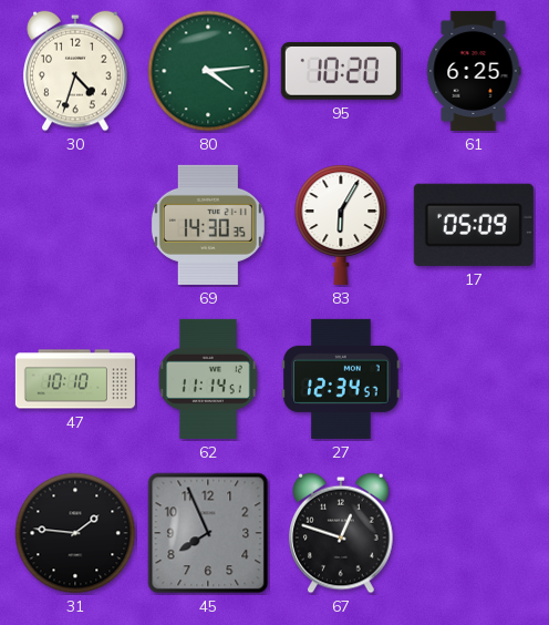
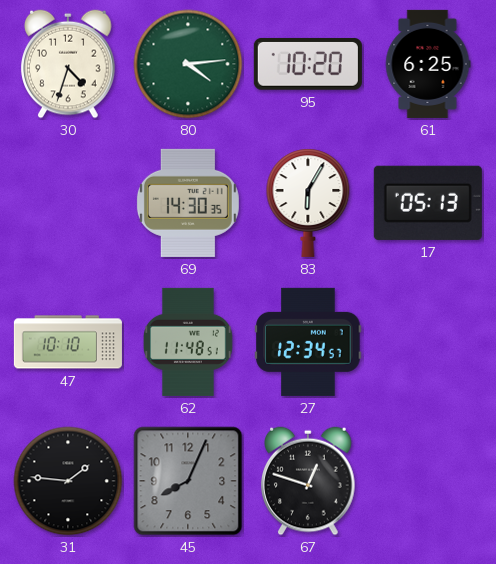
17: 05:09 -> 05:13 (428, 203)
62: 11:14 -> 11:48 (188, 342)
45: 7:56 -> 8:04 (188, 481)
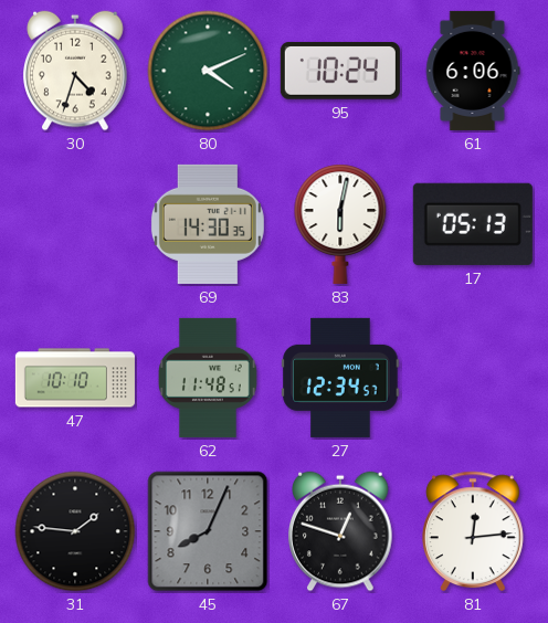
80: 4:14 -> 4:11 (208, 71)
95: 10:20 -> 10:24 (340, 71)
61: 6:25 -> 6:06 (473, 71)
83: 6:05 -> 6:02 (340, 224)
81: none -> 12:14 (474, 531)
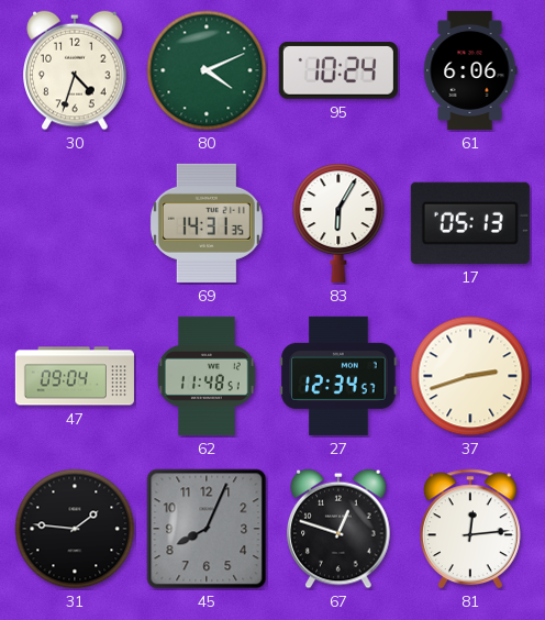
69: 14:30 -> 14:31 (207, 223)
83: 6:02 -> 6:05 (338, 223)
47: 10:10 -> 09:04 (75, 376)
37: none -> 2:42 (470, 376)
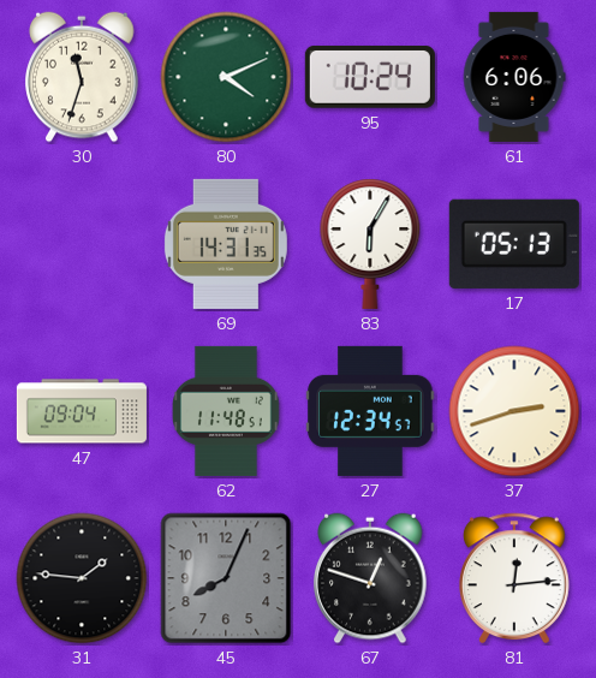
30: 4:33 -> 11:33 (82, 77)
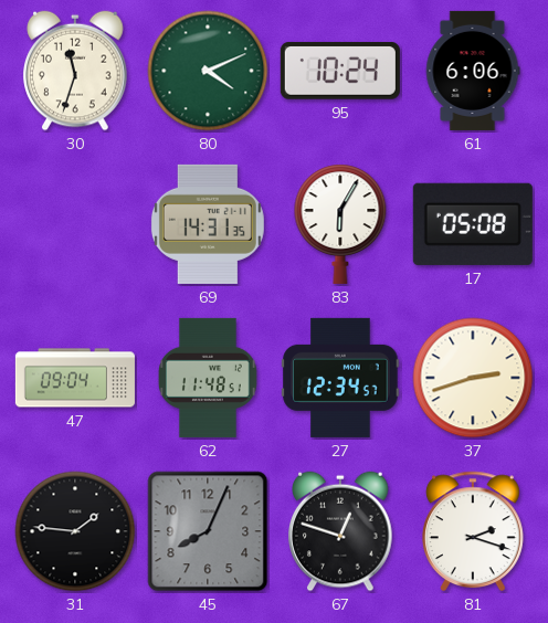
17: 05:13 -> 05:08 (473, 224)
81: 12:14 -> 2:18 (474, 531)
